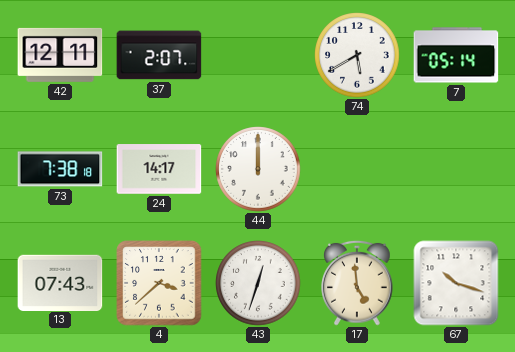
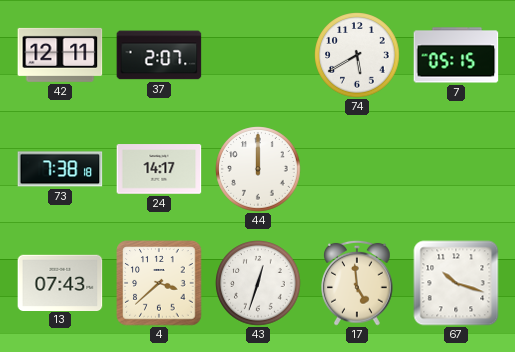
7: 05:14 -> 05:15 (456, 55)
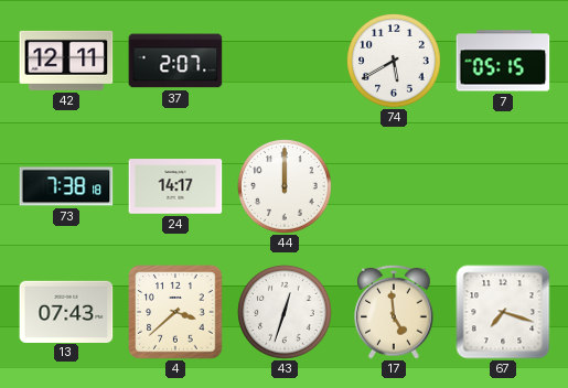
67: 10:18 -> 7:18 (503, 312)
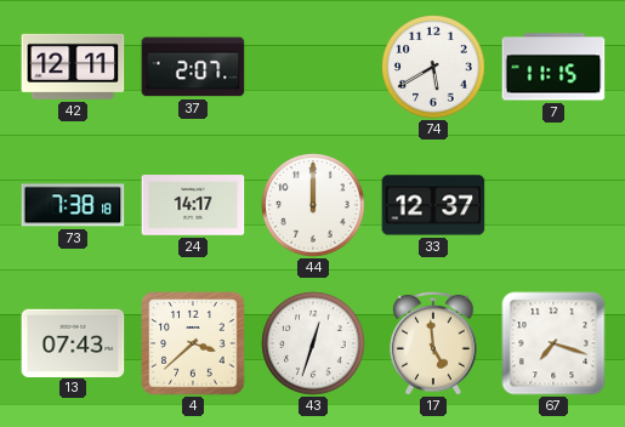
7: 05:15 -> 11:15 (553, 67)
33: none -> 12:37 (433, 205)
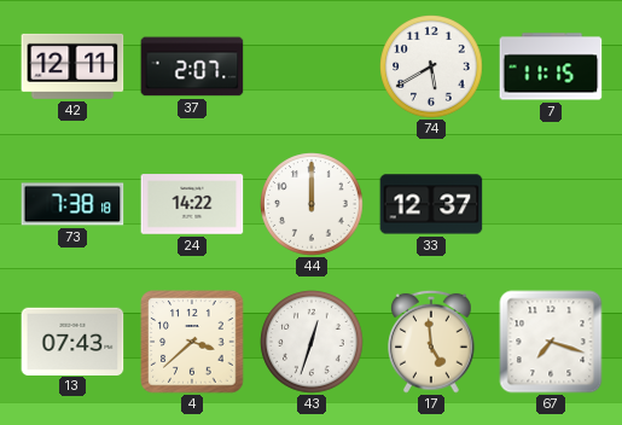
24: 14:17 -> 14:22 (192, 204)
